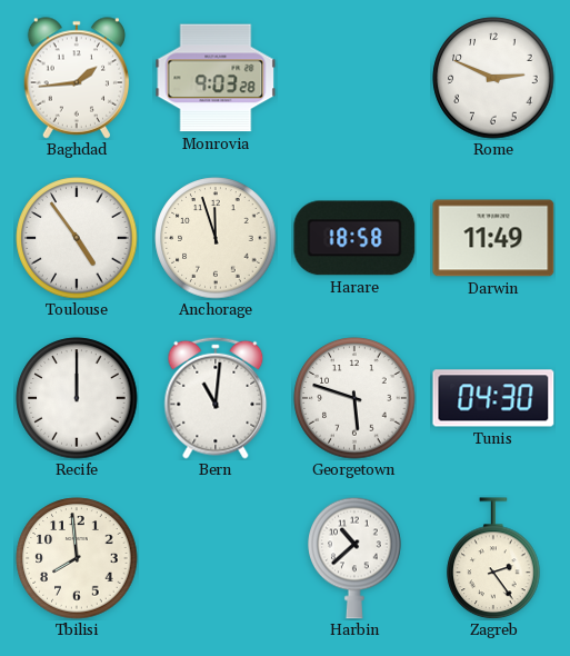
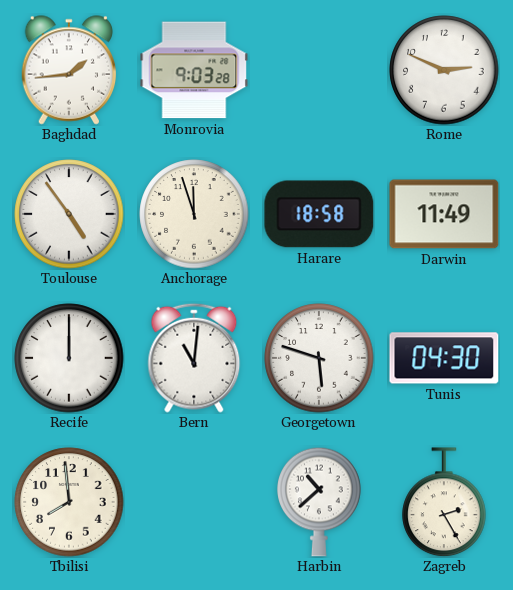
Zagreb: 2:24 -> 2:25 (444, 502)
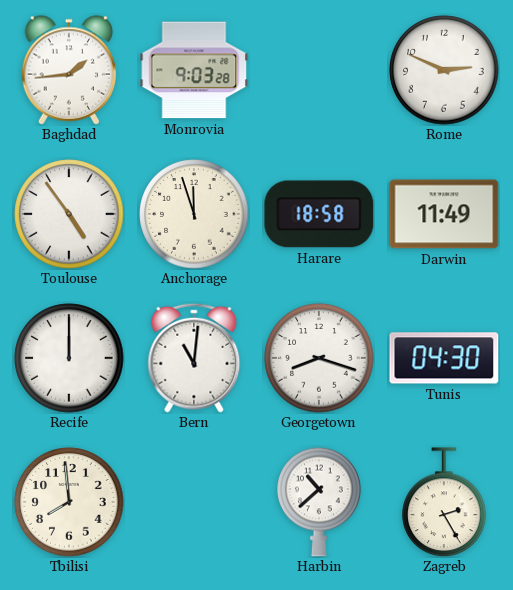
Georgetown: 5:48 -> 8:18 (319, 358)
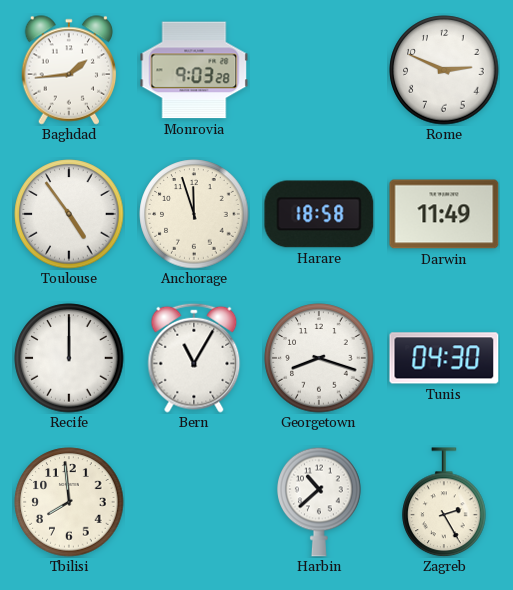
Bern: 11:01 -> 11:05 (194, 358)
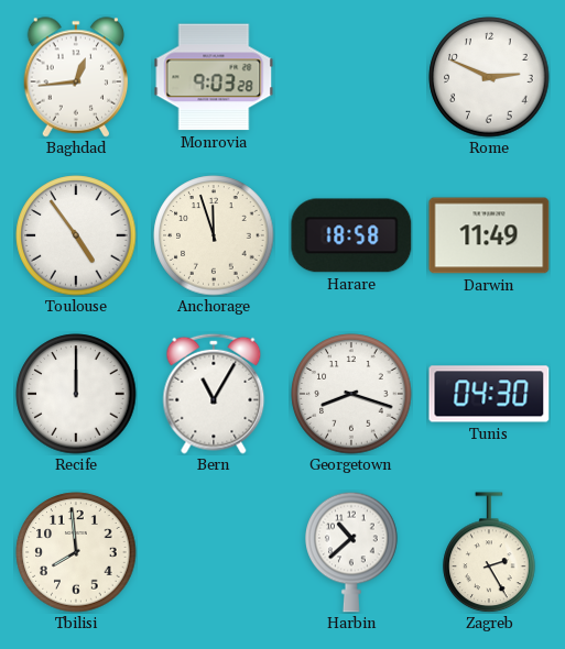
Baghdad: 1:44 -> 12:44 (76, 77)
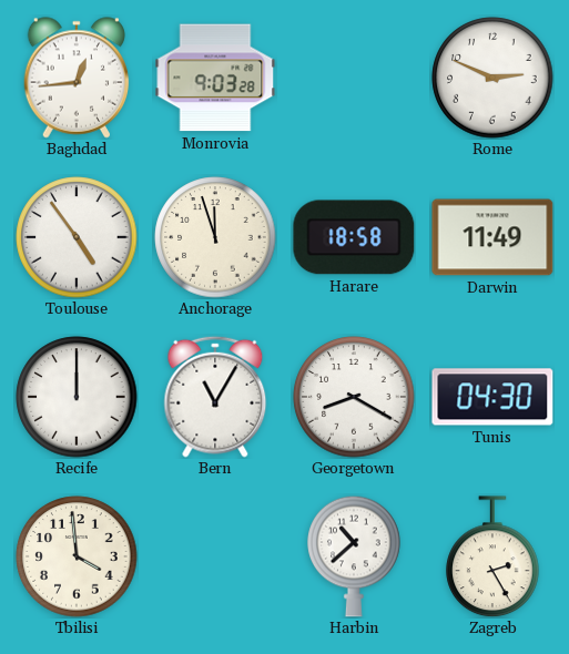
Georgetown: 8:18 -> 8:20 (354, 397)
Tbilisi: 7:59 -> 3:59 (77, 556)
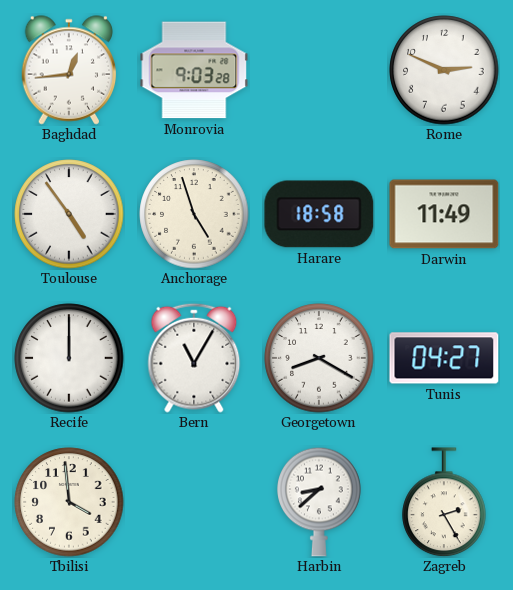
Anchorage: 11:57 -> 4:57 (194, 214)
Tunis: 04:30 -> 04:27 (444, 358)
Harbin: 10:38 -> 8:38 (319, 502)
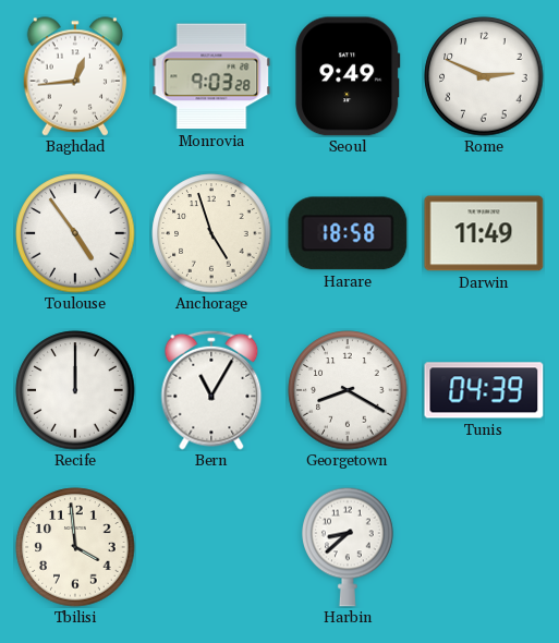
Seoul: none -> 9:49 (348, 76)
Tunis: 04:27 -> 04:39 (484, 390)
Zagreb: 2:25 -> none (444, 502)
